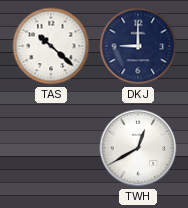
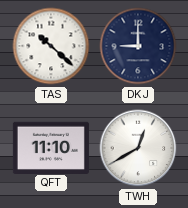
QFT: none -> 11:10 (51, 147)
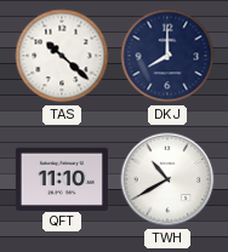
DKJ: 9:00 -> 8:00 (167, 56)
TWH: 12:40 -> 10:40 (167, 179)
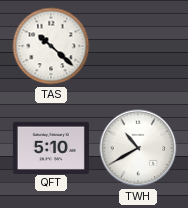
DKJ: 8:00 -> none (167, 56)
QFT: 11:10 -> 5:10 (51, 147)
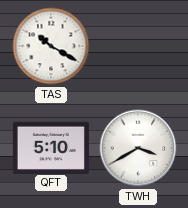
TAS: 10:22 -> 10:20 (51, 46)
TWH: 10:40 -> 3:40 (138, 148)
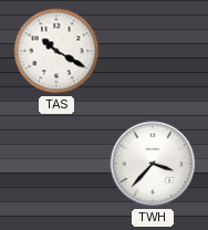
QFT: 5:10 -> none (51, 147)
TWH: 3:40 -> 3:37 (153, 164)
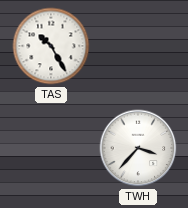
TAS: 10:20 -> 10:25 (51, 46)
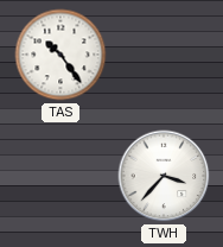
TAS: 10:25 -> 10:24 (60, 55)
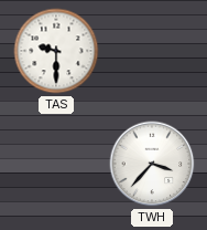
TAS: 10:24 -> 9:30 (56, 51)
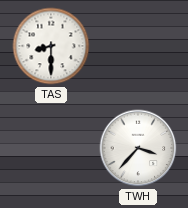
TAS: 9:30 -> 8:30 (51, 46)
